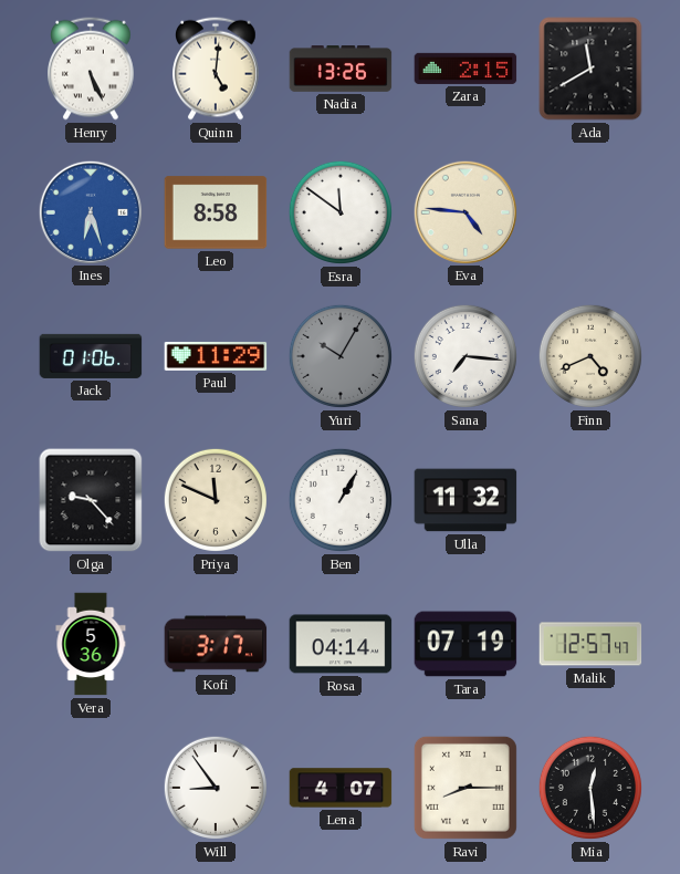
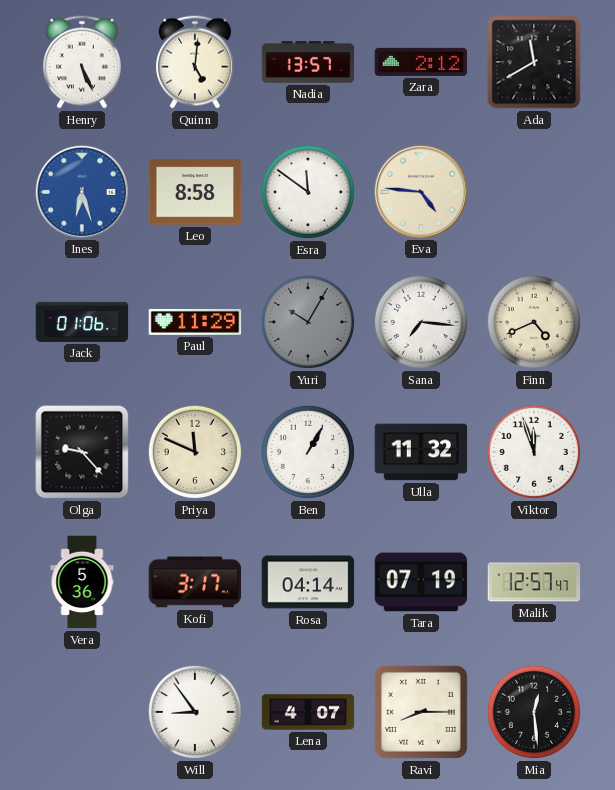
Nadia: 13:26 -> 13:57 (308, 62)
Zara: 2:15 -> 2:12 (421, 62)
Viktor: none -> 11:57 (534, 452)
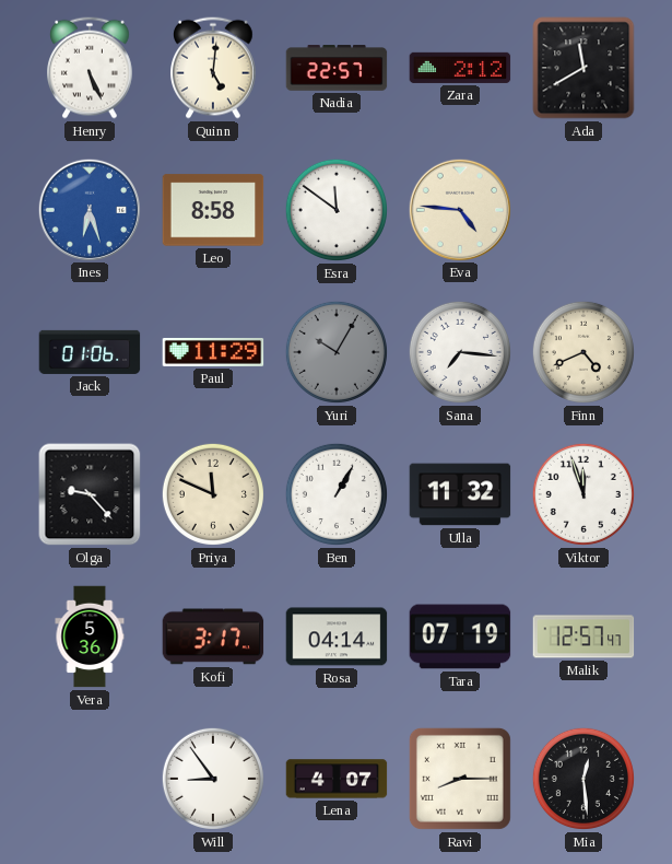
Nadia: 13:57 -> 22:57 (337, 68)
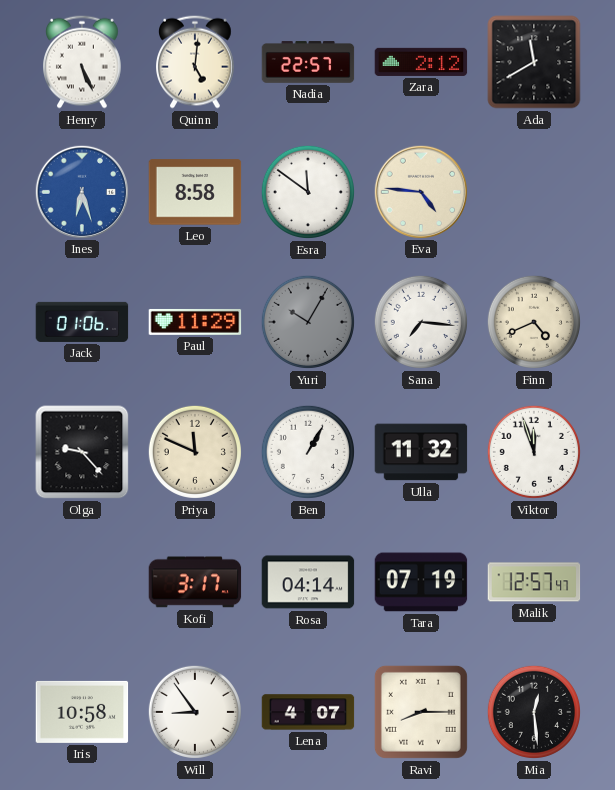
Vera: 5:36 -> none (90, 637)
Iris: none -> 10:58 (82, 712)
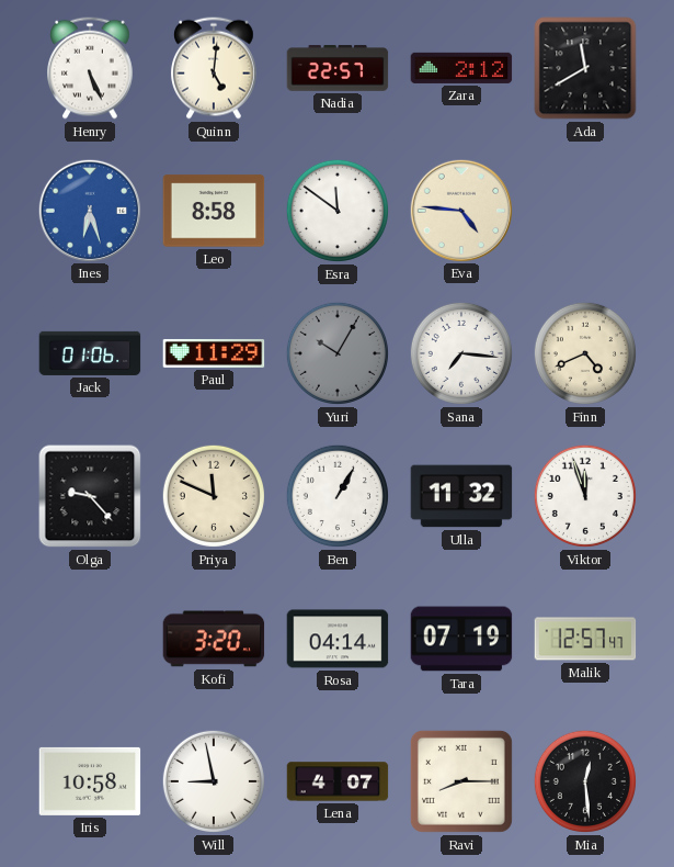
Kofi: 3:17 -> 3:20 (214, 639)
Will: 8:54 -> 8:58 (214, 781)
